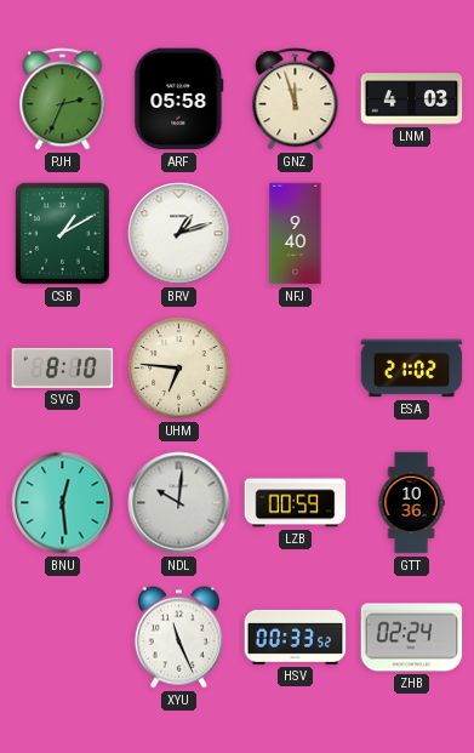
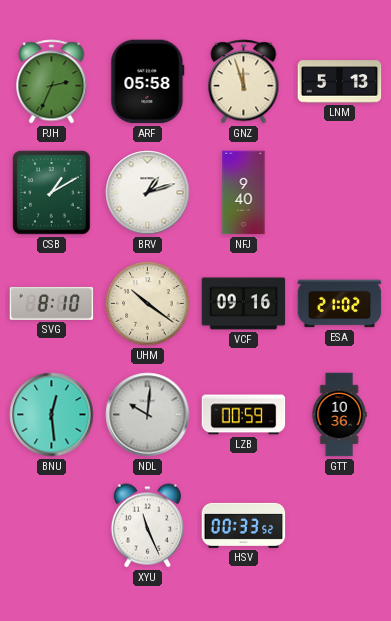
LNM: 4:03 -> 5:13 (340, 82)
UHM: 6:46 -> 10:21 (148, 304)
VCF: none -> 09:16 (244, 304)
ZHB: 02:24 -> none (412, 638)
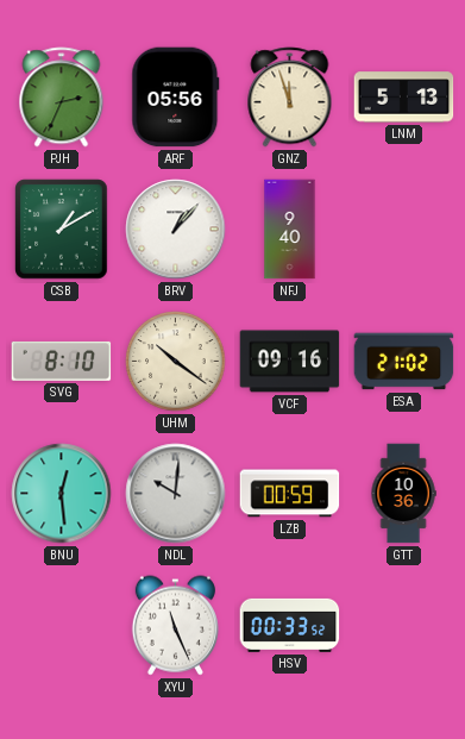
ARF: 05:58 -> 05:56 (176, 98)
BRV: 1:12 -> 1:07 (176, 230)
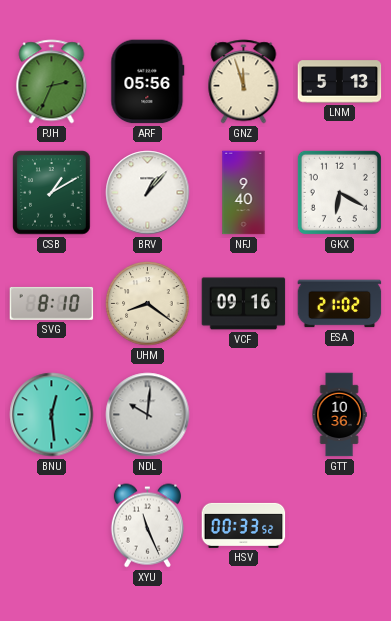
GKX: none -> 6:20 (339, 192)
UHM: 10:21 -> 8:21 (148, 304)
LZB: 00:59 -> none (290, 494)
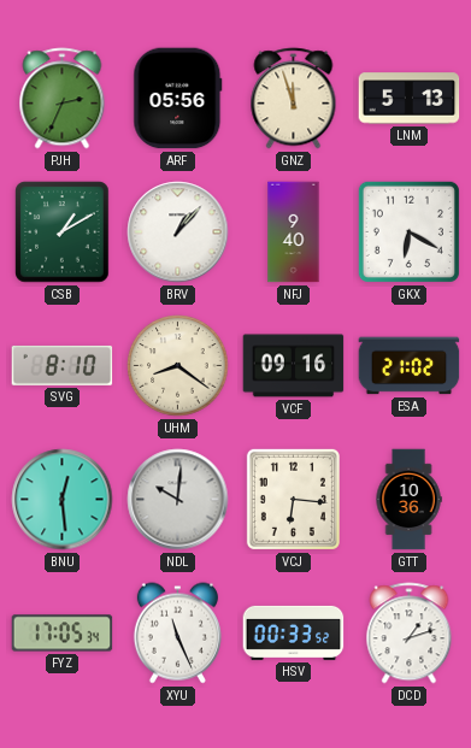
VCJ: none -> 6:16 (293, 499)
FYZ: none -> 17:05 (63, 634)
DCD: none -> 1:12 (410, 634)
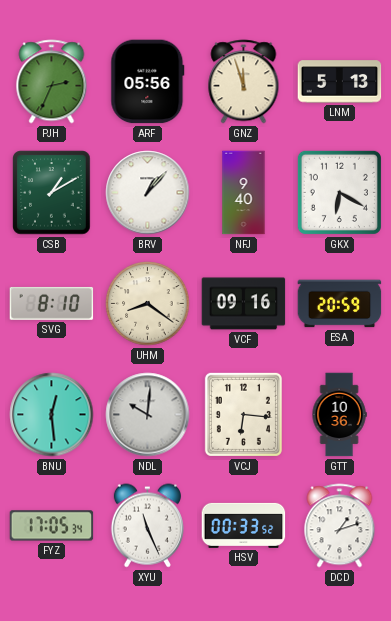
ESA: 21:02 -> 20:59 (340, 304)
